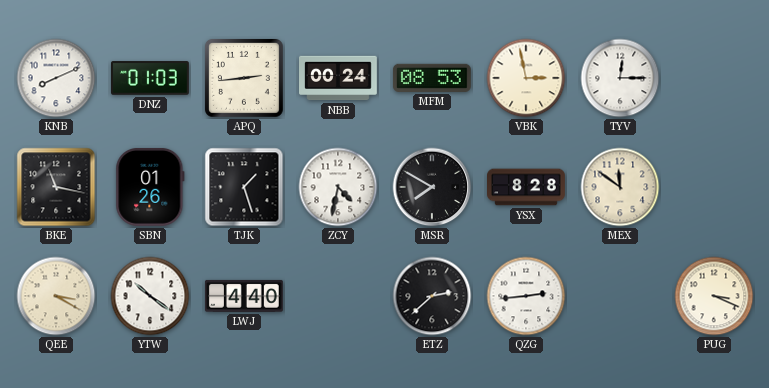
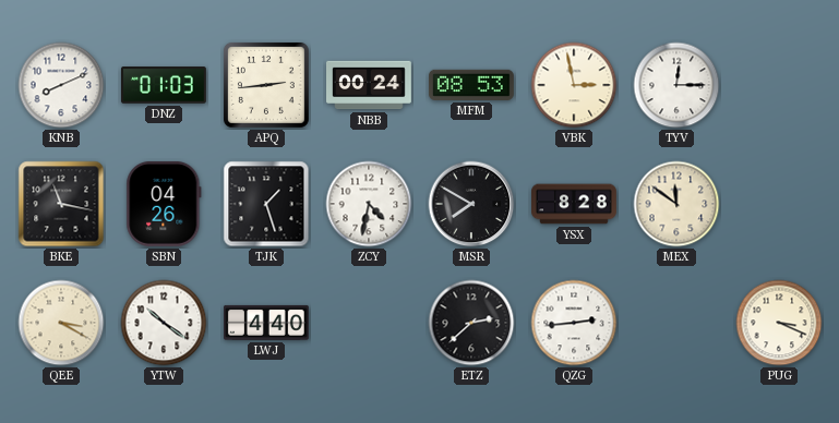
SBN: 01:26 -> 04:26 (164, 204)
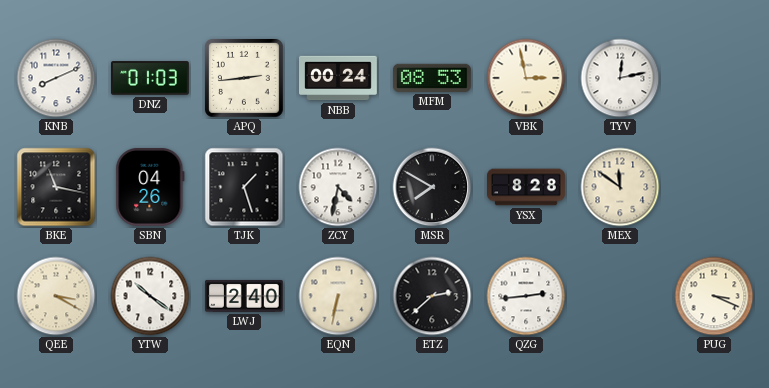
TYV: 12:15 -> 12:13 (620, 78)
LWJ: 4:40 -> 2:40 (244, 296)
EQN: none -> 6:32 (338, 296)
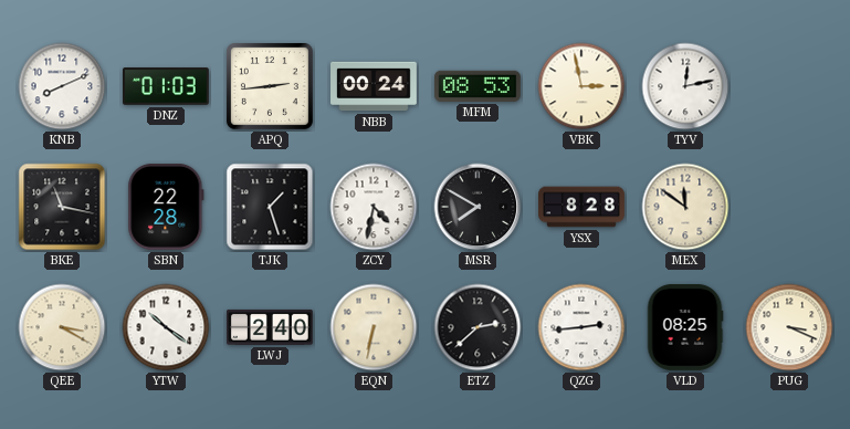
SBN: 04:26 -> 22:28 (166, 207)
VLD: none -> 08:25 (685, 327)
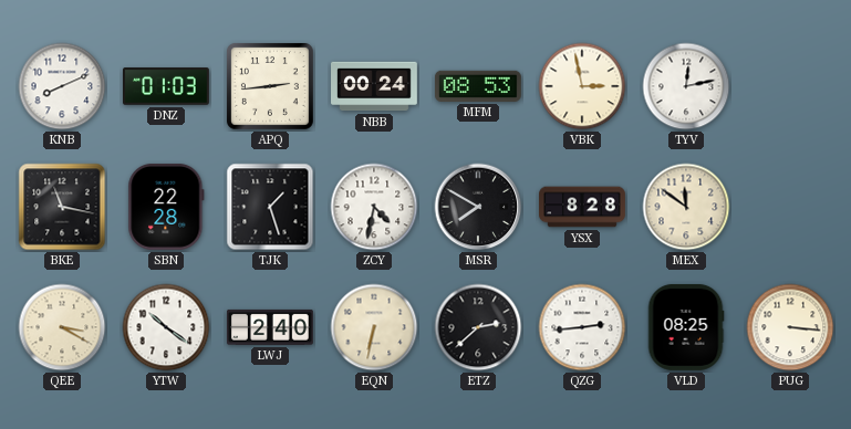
PUG: 3:19 -> 3:16 (790, 327)
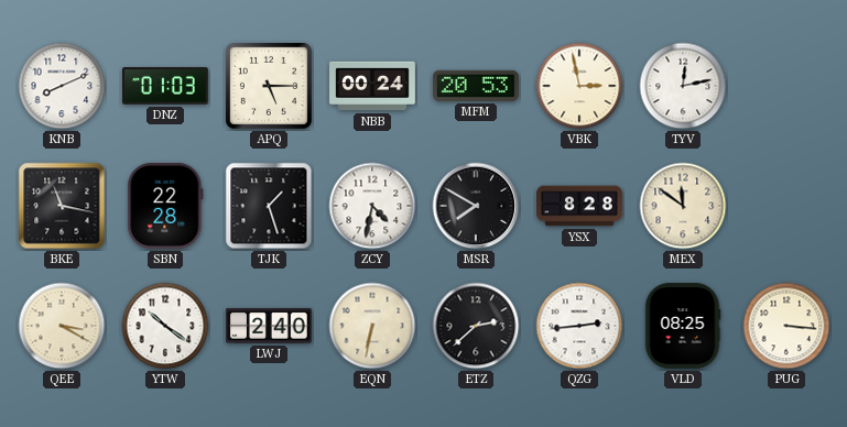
APQ: 2:44 -> 5:15 (269, 86)
MFM: 08:53 -> 20:53 (476, 86)
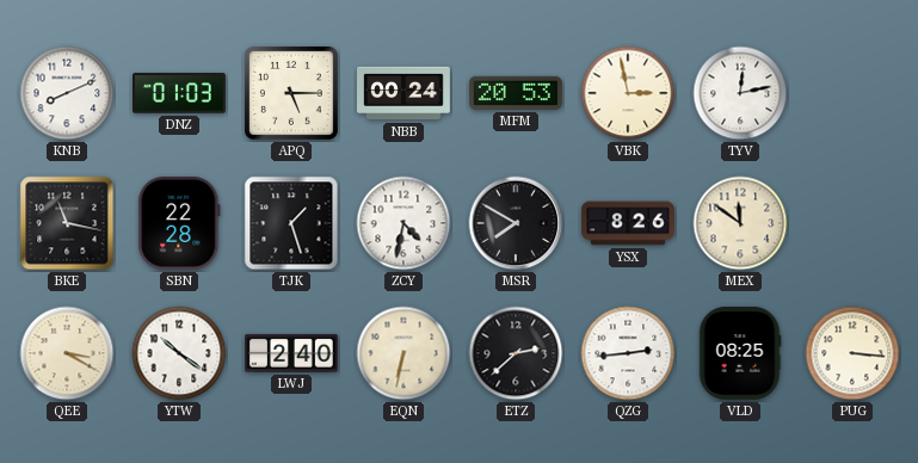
YSX: 8:28 -> 8:26 (629, 223)
